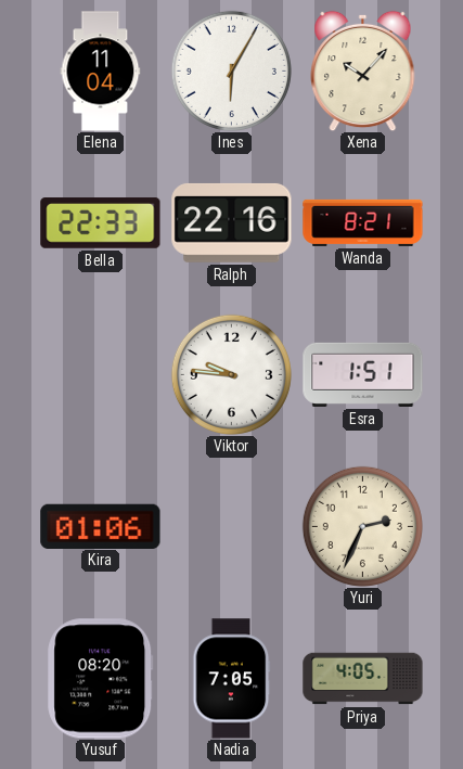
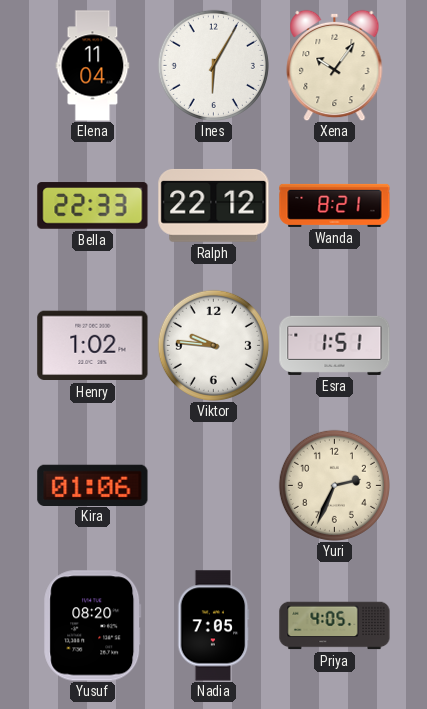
Xena: 10:07 -> 10:06 (335, 65)
Ralph: 22:16 -> 22:12 (214, 205)
Henry: none -> 1:02 (93, 346)
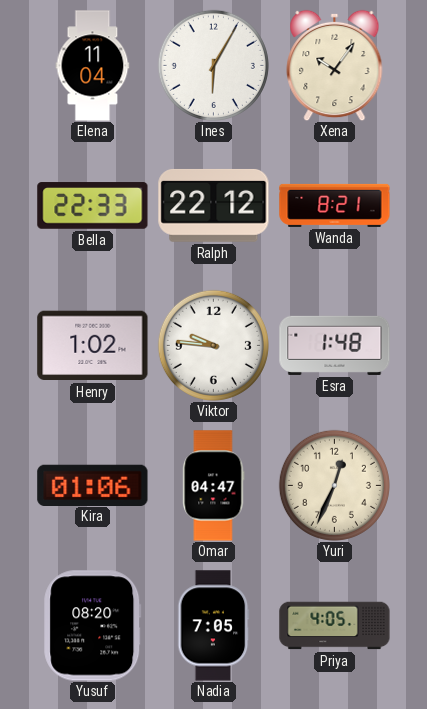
Esra: 1:51 -> 1:48 (335, 345)
Omar: none -> 04:47 (214, 486)
Yuri: 2:34 -> 12:34 (334, 485)
